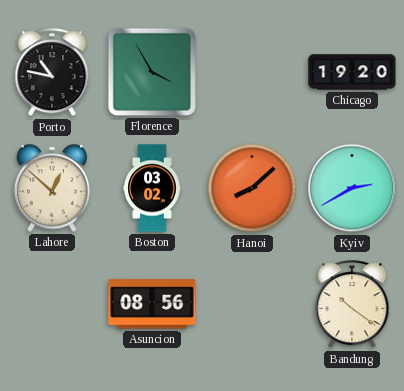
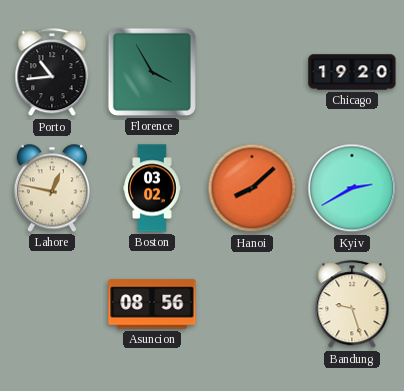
Porto: 10:47 -> 10:44 (52, 73)
Lahore: 12:52 -> 12:47 (52, 188)
Bandung: 10:21 -> 9:27 (352, 305)
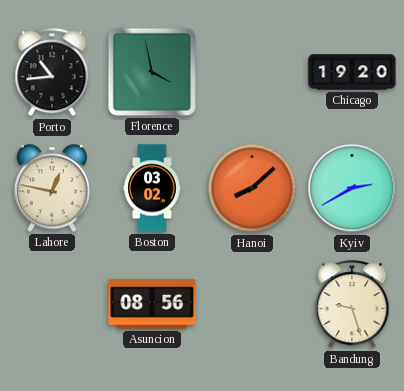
Florence: 3:55 -> 3:58 (152, 72)
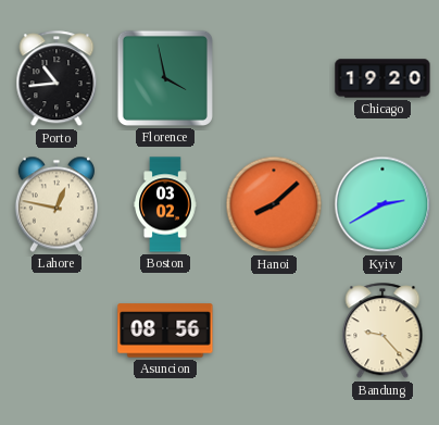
Bandung: 9:27 -> 9:23 (382, 332)
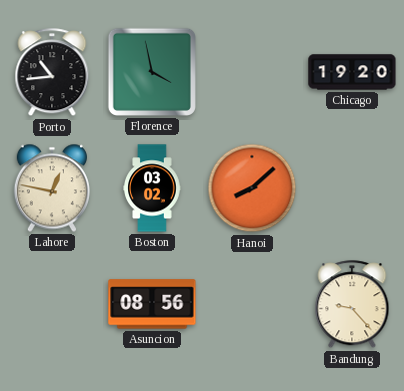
Kyiv: 2:40 -> none (382, 204)
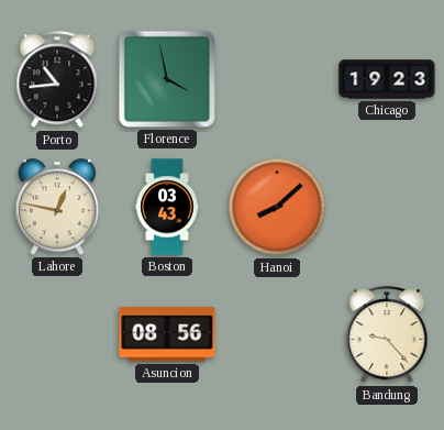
Chicago: 19:20 -> 19:23 (387, 79)
Boston: 03:02 -> 03:43 (167, 207)
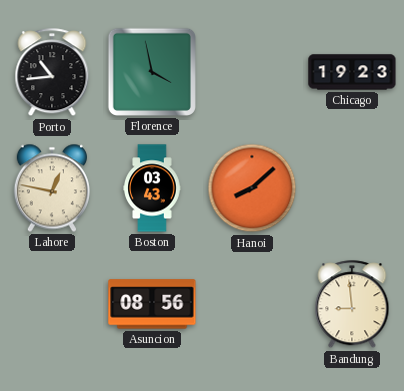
Bandung: 9:23 -> 8:59 (352, 305)
